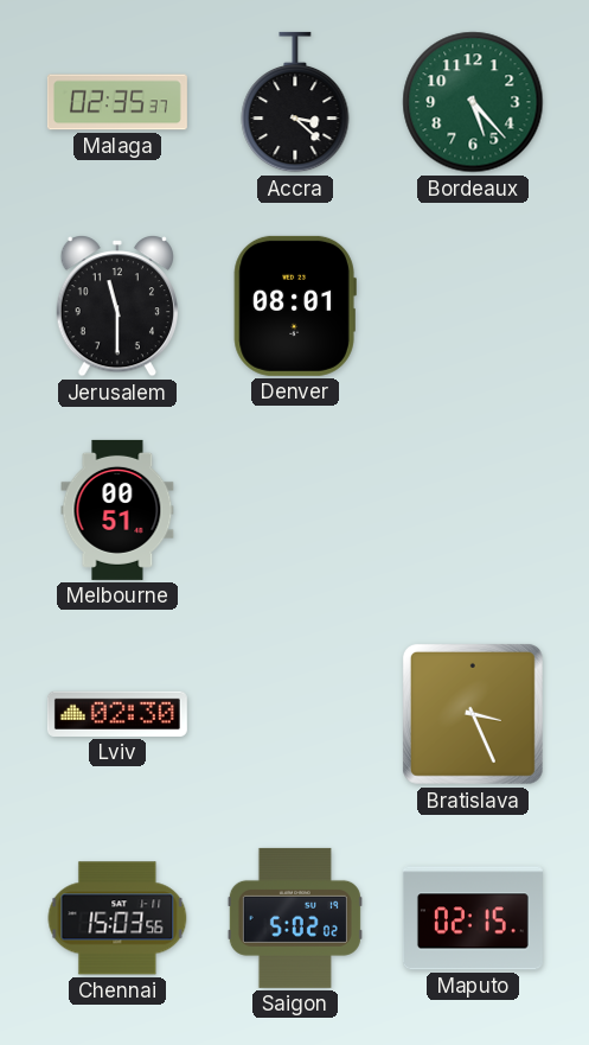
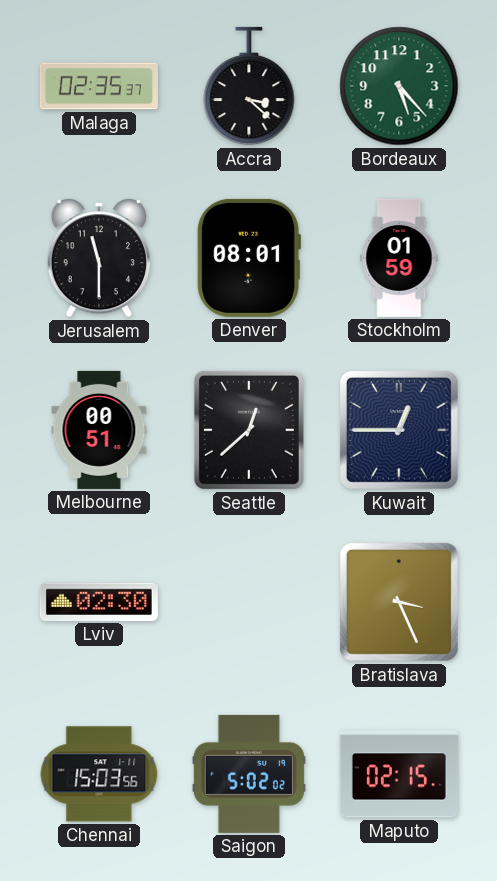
Stockholm: none -> 01:59 (399, 258)
Seattle: none -> 12:38 (249, 430)
Kuwait: none -> 12:45 (399, 430)
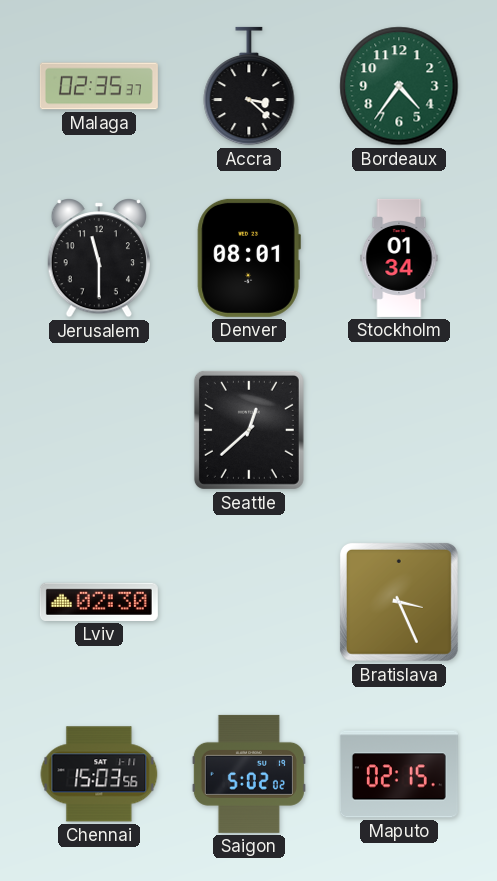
Bordeaux: 5:23 -> 4:36 (399, 86)
Stockholm: 01:59 -> 01:34 (399, 258)
Melbourne: 00:51 -> none (99, 430)
Kuwait: 12:45 -> none (399, 430)
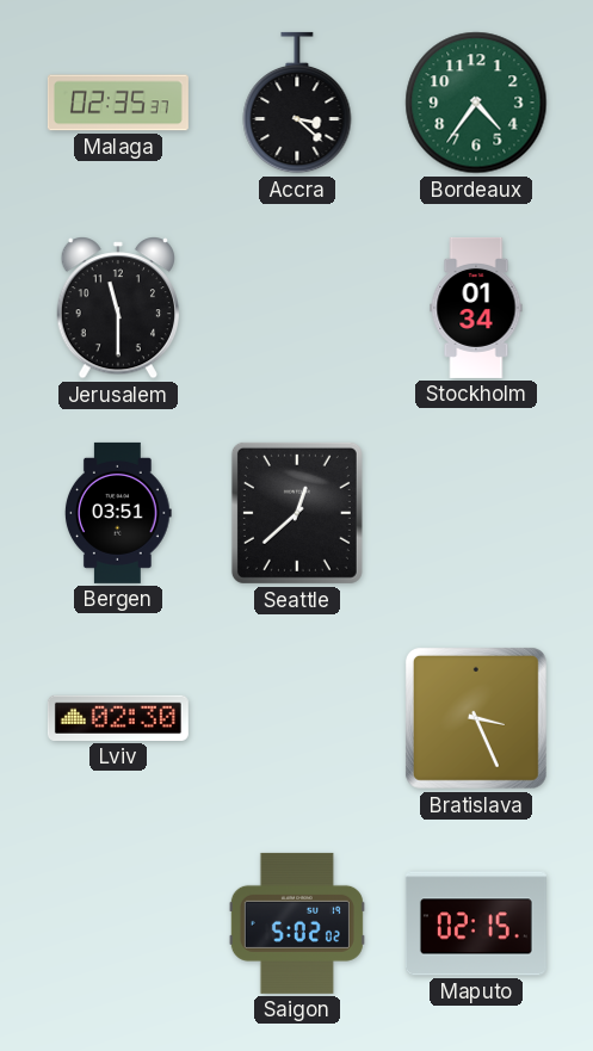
Denver: 08:01 -> none (249, 258)
Bergen: none -> 03:51 (118, 513)
Chennai: 15:03 -> none (99, 774)
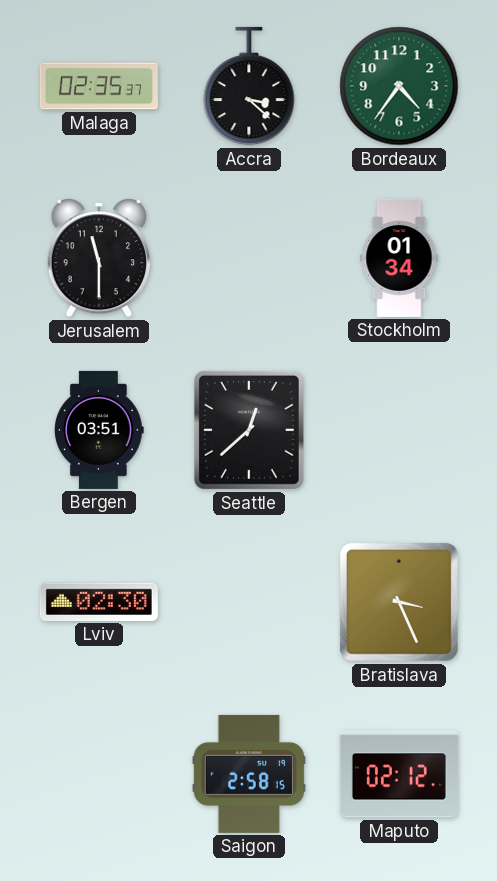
Saigon: 5:02 -> 2:58 (249, 774)
Maputo: 02:15 -> 02:12 (399, 774)
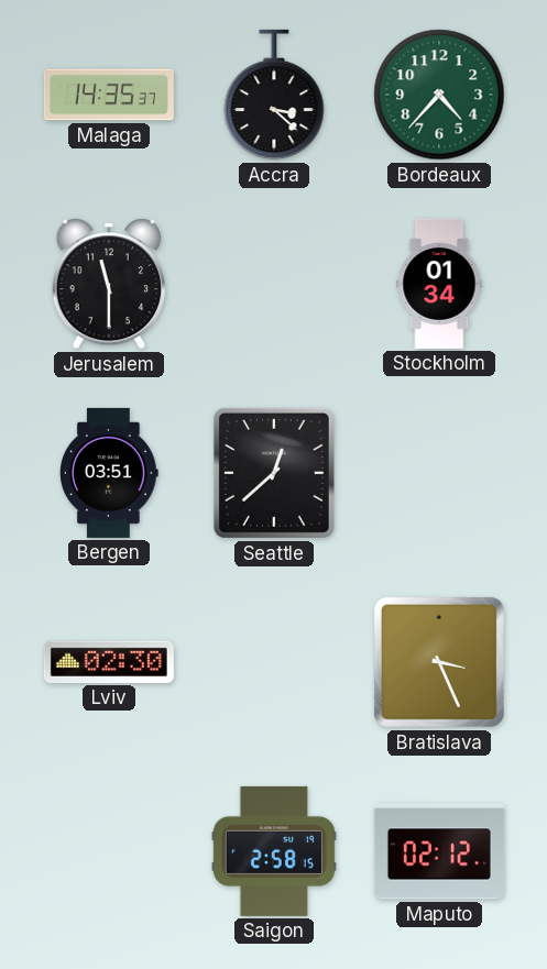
Malaga: 02:35 -> 14:35 (109, 95)
Bordeaux: 4:36 -> 4:37 (439, 95)
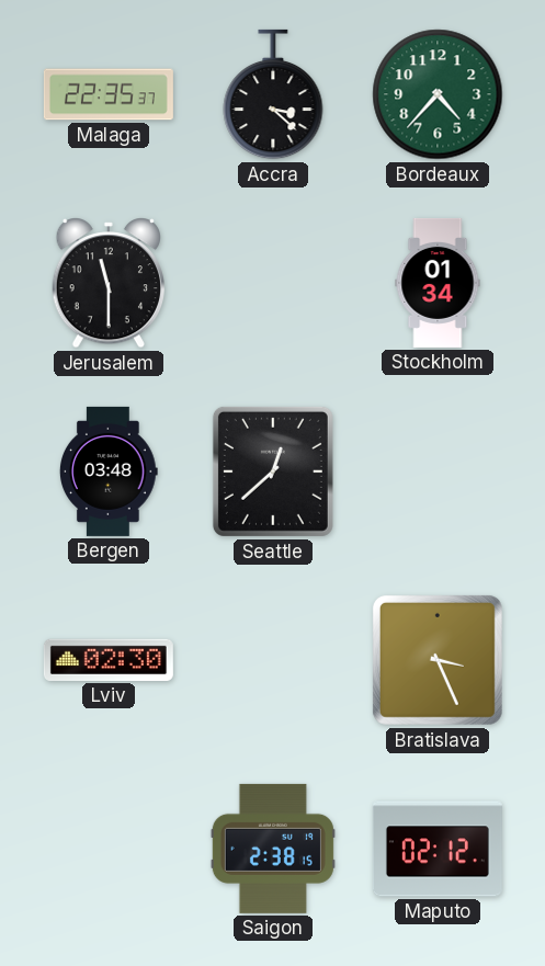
Malaga: 14:35 -> 22:35 (109, 94)
Bergen: 03:51 -> 03:48 (109, 471)
Saigon: 2:58 -> 2:38 (273, 849)
